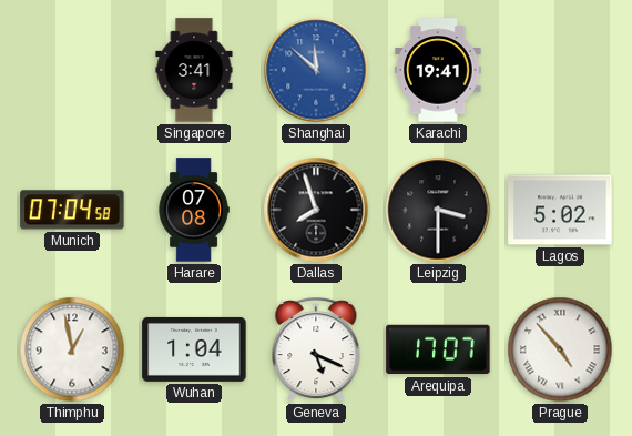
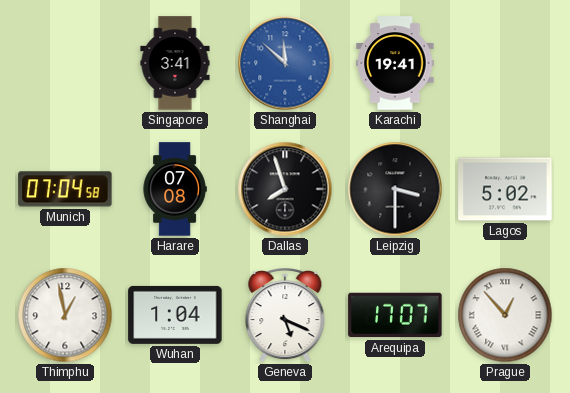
Prague: 4:53 -> 12:53 (505, 315)
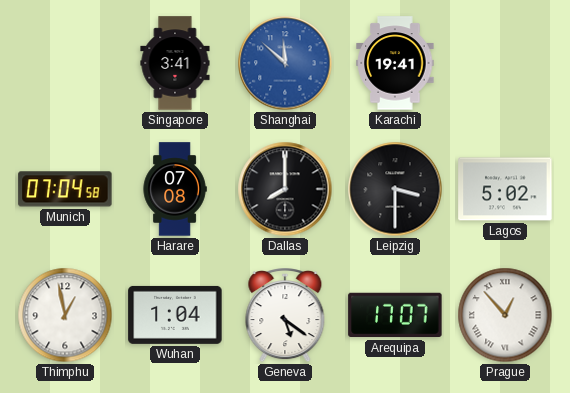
Dallas: 7:57 -> 8:00 (285, 189)
Geneva: 5:19 -> 5:21 (285, 316)
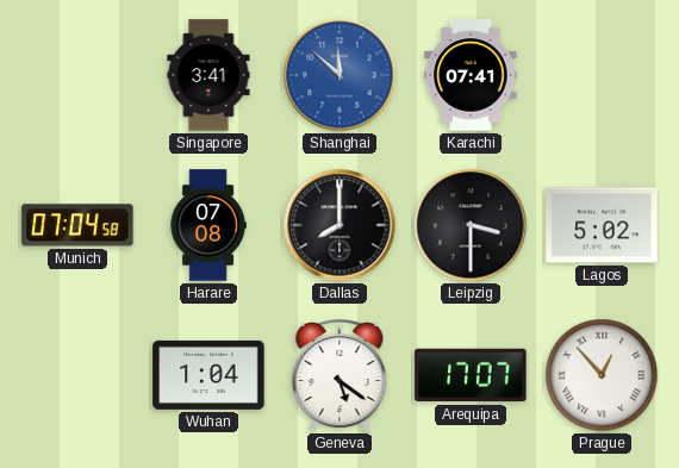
Karachi: 19:41 -> 07:41 (471, 75)
Thimphu: 12:58 -> none (65, 315)
